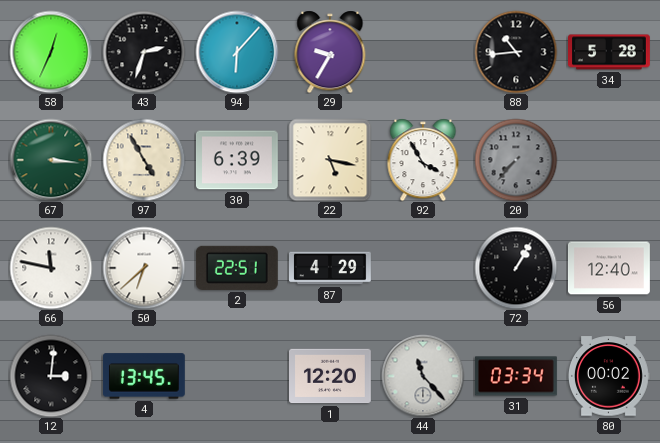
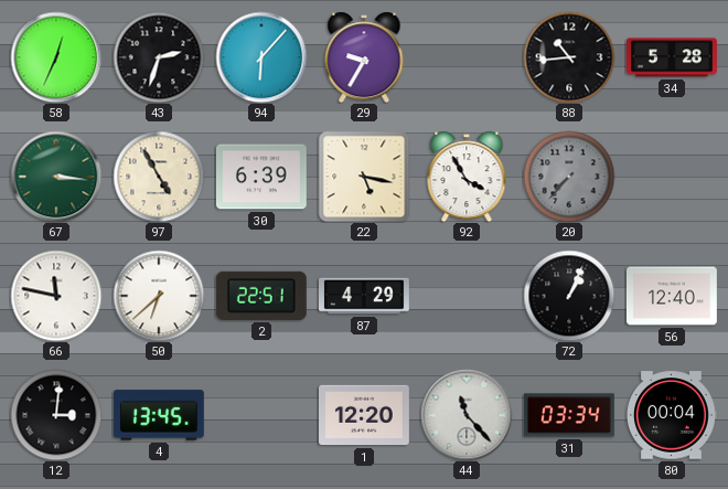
72: 1:05 -> 1:04 (569, 296)
80: 00:02 -> 00:04 (672, 415)
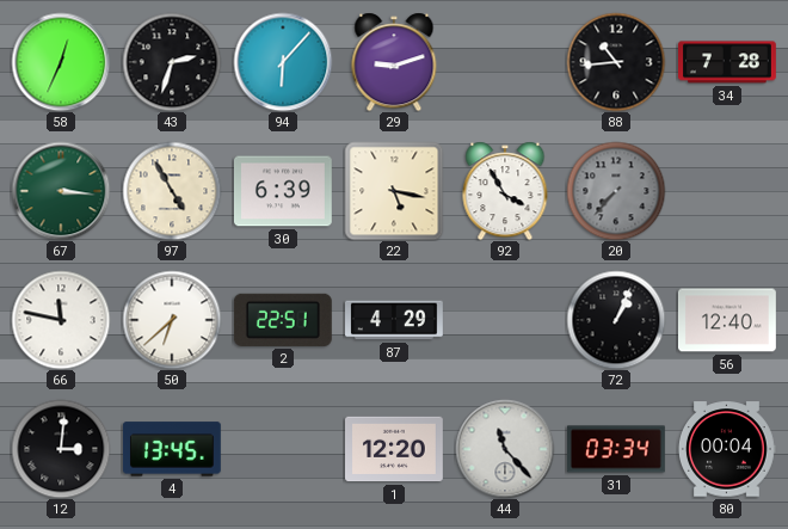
29: 9:35 -> 9:12 (394, 62)
34: 5:28 -> 7:28 (728, 62)
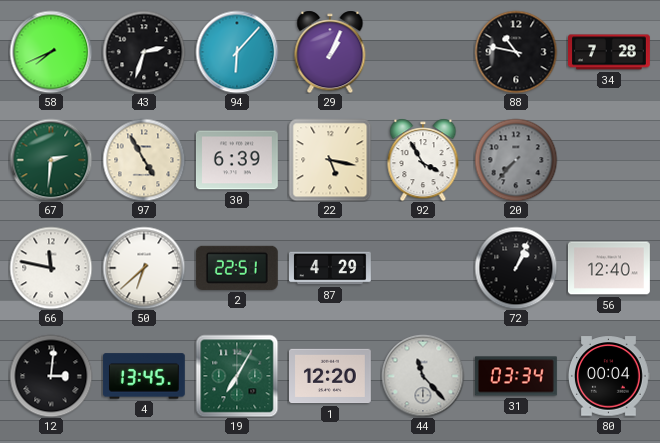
58: 12:34 -> 7:41 (51, 52)
29: 9:12 -> 1:04 (330, 52)
88: 10:44 -> 10:47 (516, 52)
67: 3:16 -> 2:31 (51, 160)
19: none -> 7:05 (237, 376)
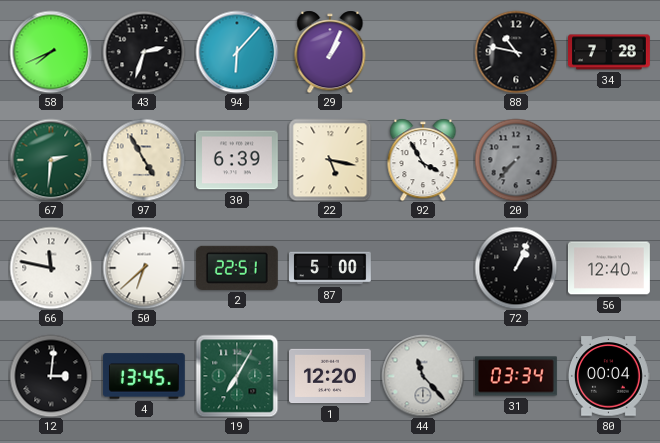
87: 4:29 -> 5:00 (331, 268)
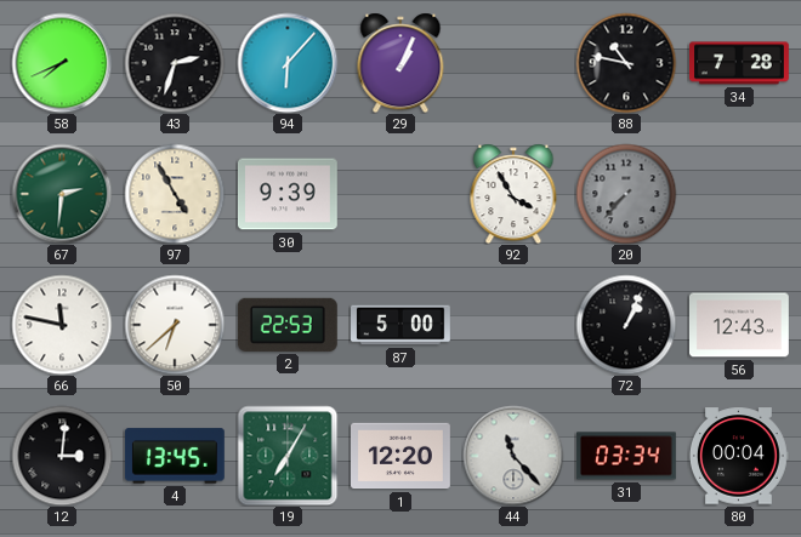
30: 6:39 -> 9:39 (288, 194)
22: 5:17 -> none (330, 160)
2: 22:51 -> 22:53 (288, 325)
56: 12:40 -> 12:43 (740, 325)
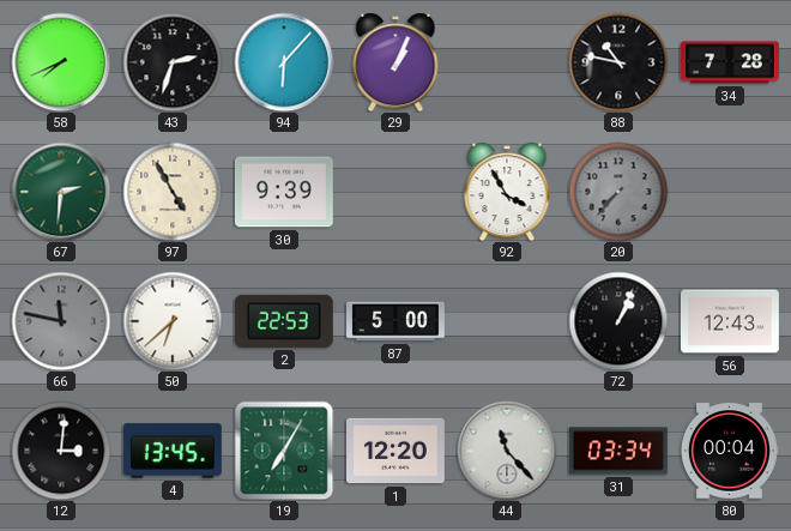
66 dial: white -> grey (61, 321)
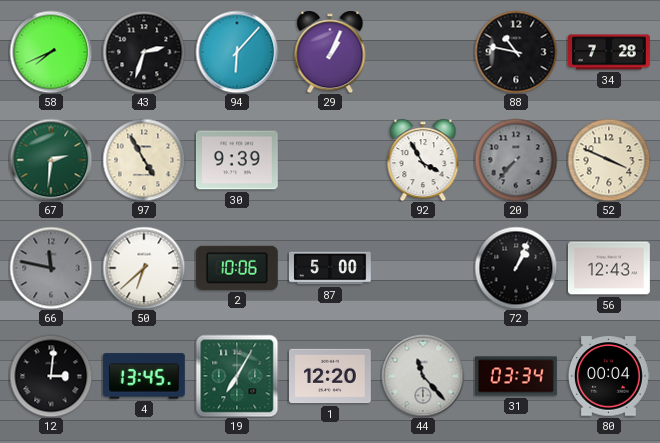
52: none -> 3:49 (609, 160)
2: 22:53 -> 10:06 (237, 268)
